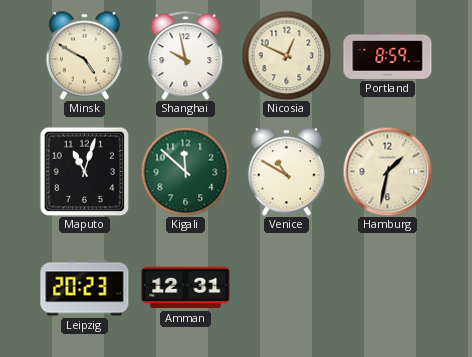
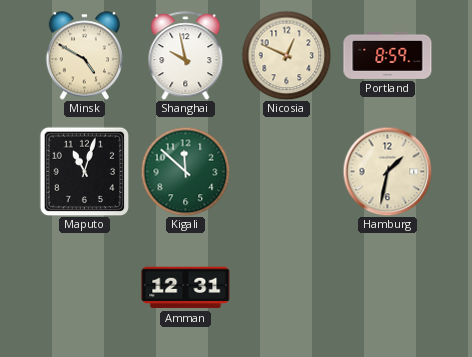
Venice: 10:50 -> none (286, 172)
Leipzig: 20:23 -> none (85, 288)
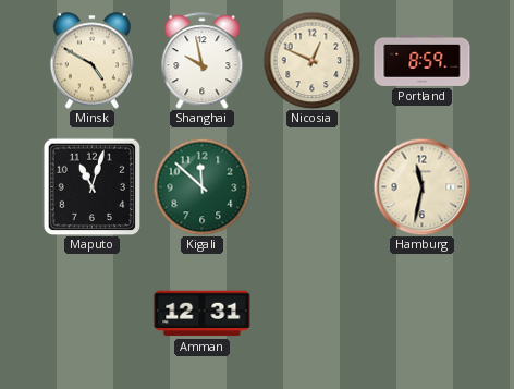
Hamburg: 1:32 -> 11:32 (421, 186)
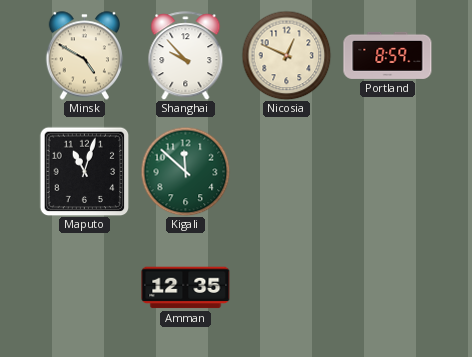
Shanghai: 9:58 -> 9:53 (186, 56)
Hamburg: 11:32 -> none (421, 186)
Amman: 12:31 -> 12:35 (186, 288)
